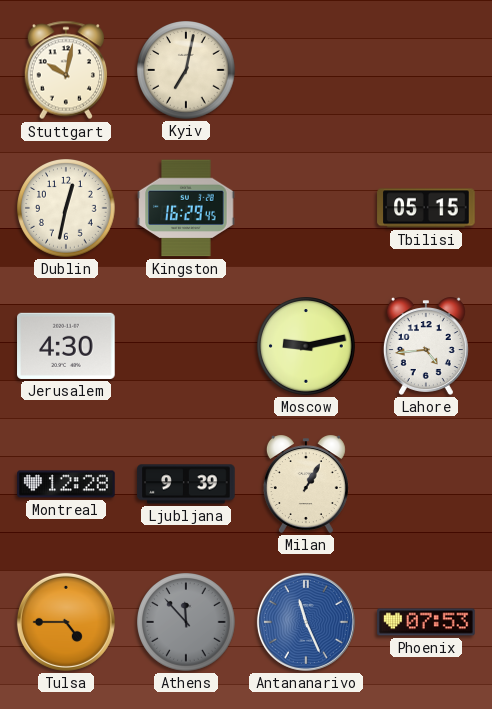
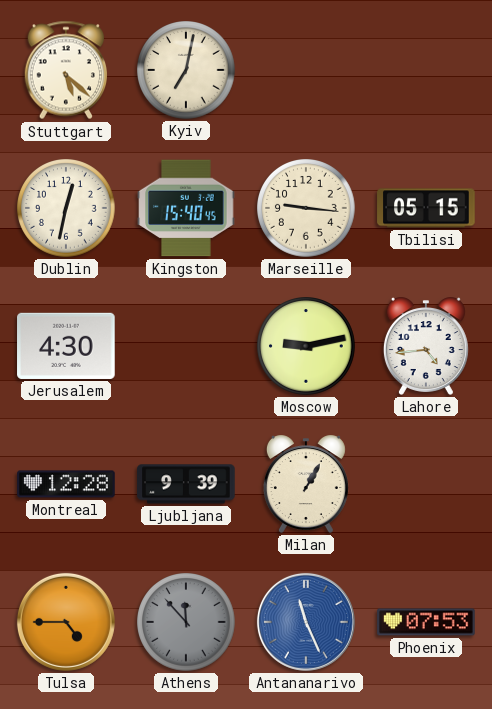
Stuttgart: 10:02 -> 5:22 (66, 70)
Kingston: 16:29 -> 15:40 (186, 208)
Marseille: none -> 9:16 (307, 209)
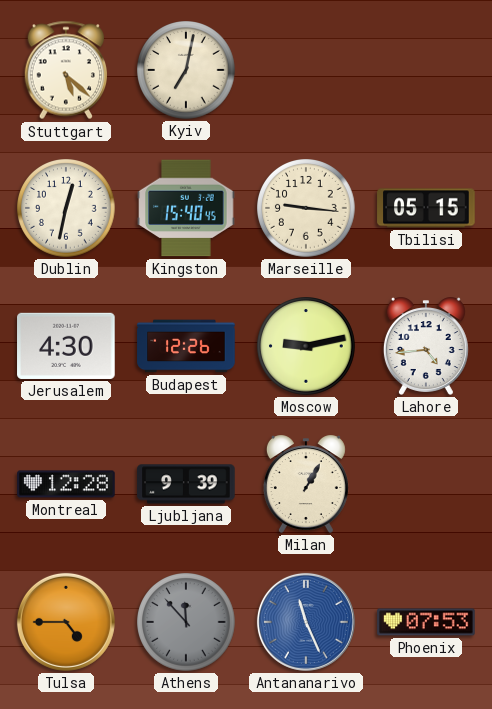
Budapest: none -> 12:26 (186, 346)
